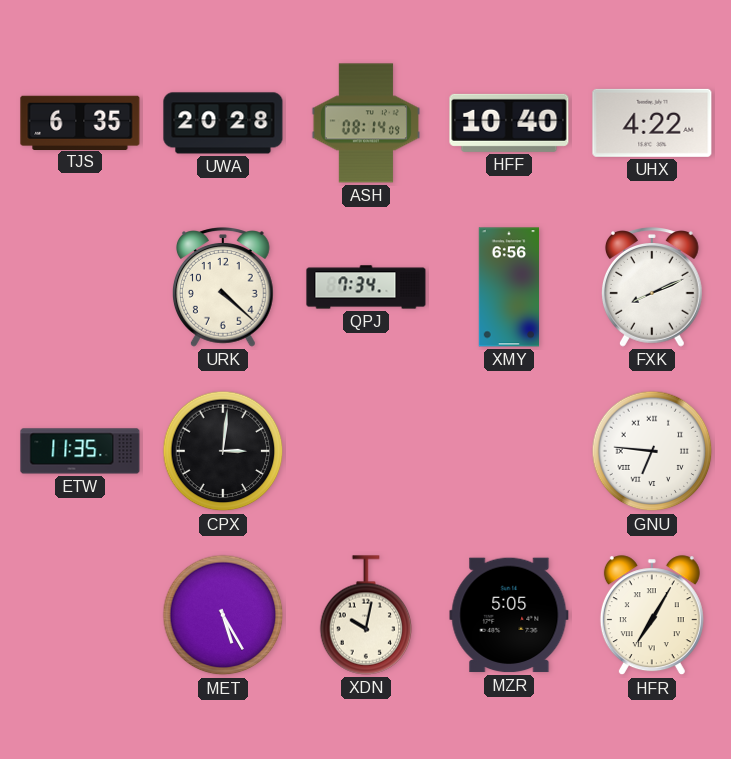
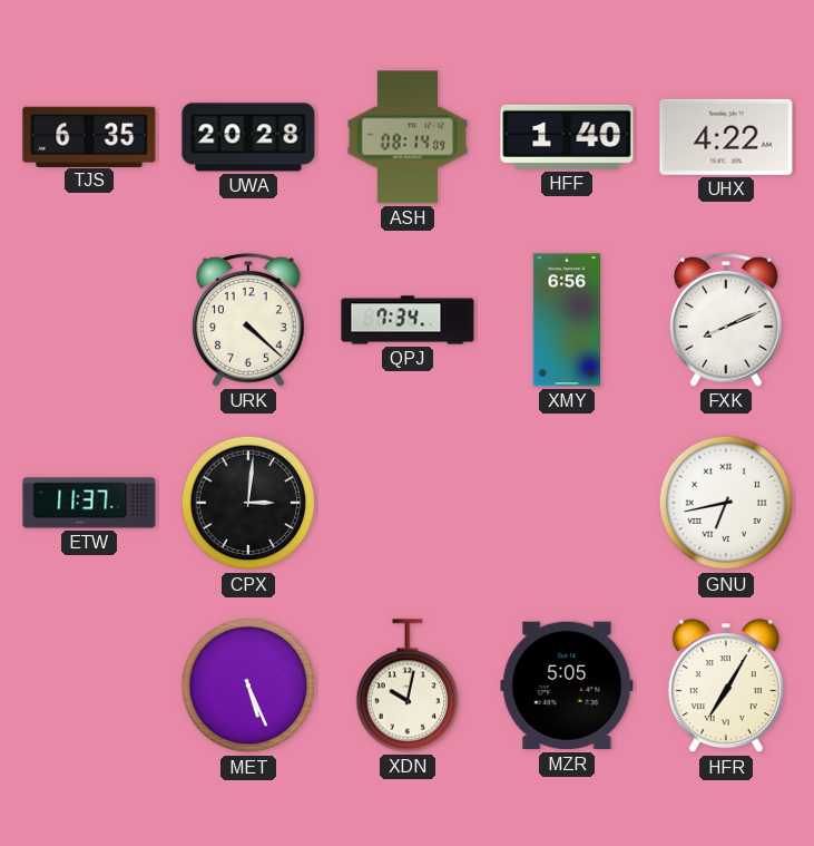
HFF: 10:40 -> 1:40 (567, 137)
ETW: 11:35 -> 11:37 (89, 503)
GNU: 6:46 -> 6:43 (726, 503)
MET: 5:25 -> 5:26 (248, 685)
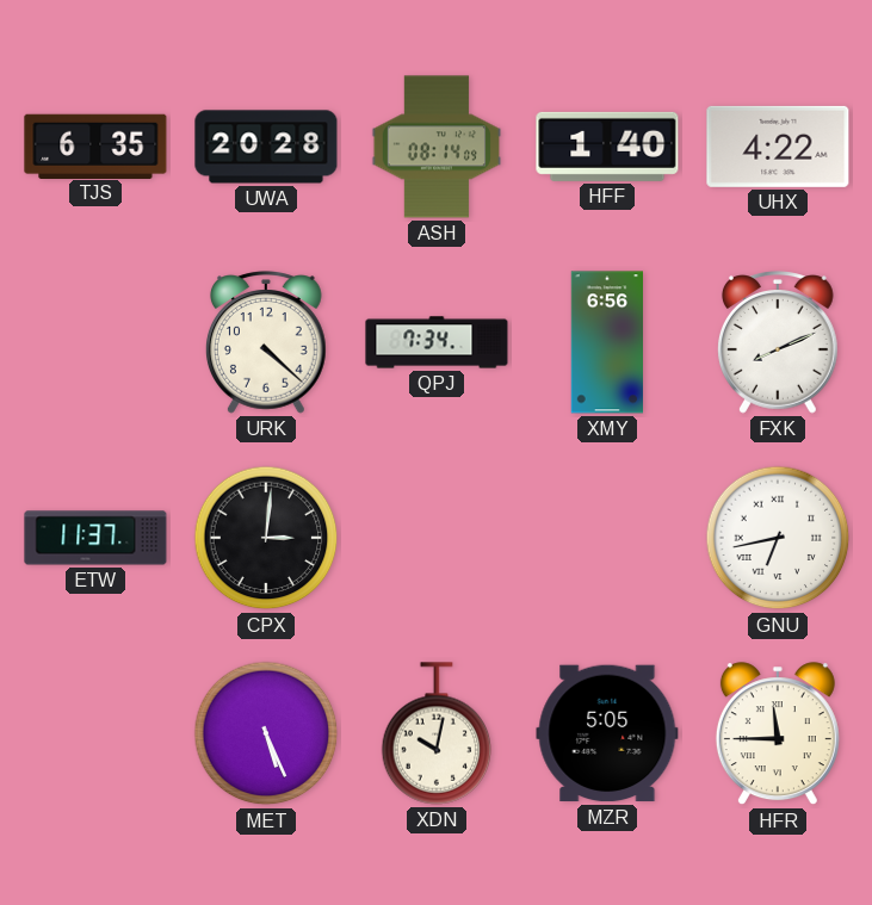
HFR: 7:05 -> 11:45 (778, 734)
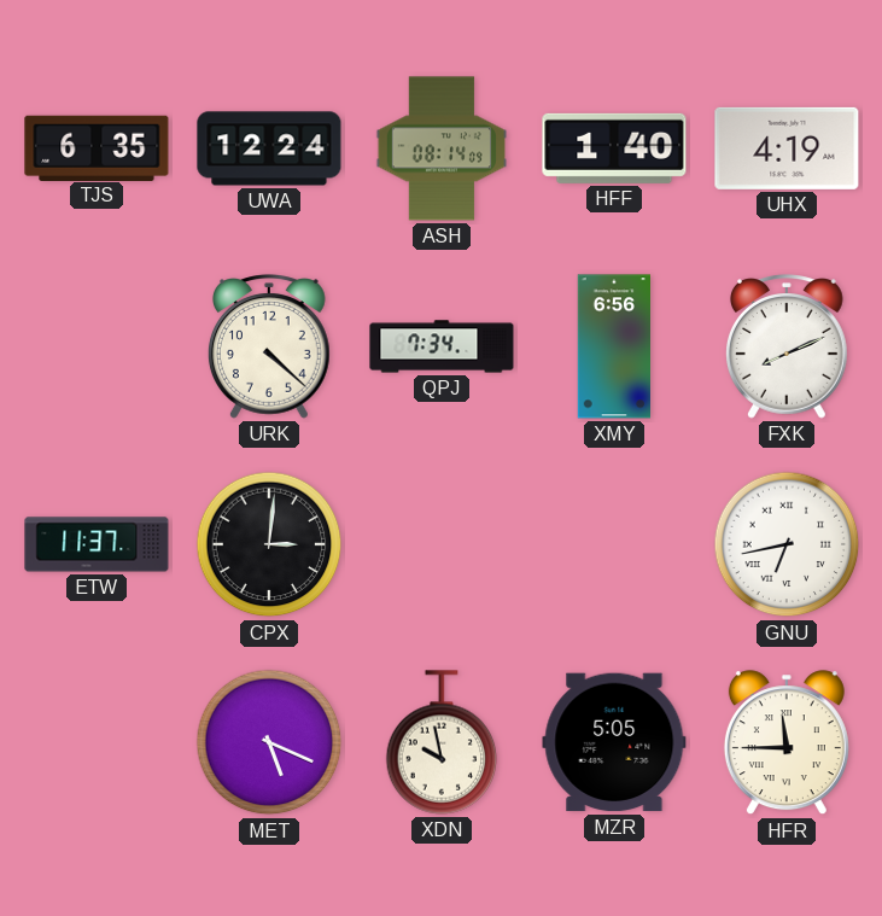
UWA: 20:28 -> 12:24 (269, 148)
UHX: 4:22 -> 4:19 (787, 148)
MET: 5:26 -> 5:19 (269, 742)
XDN: 10:02 -> 9:58 (442, 742)
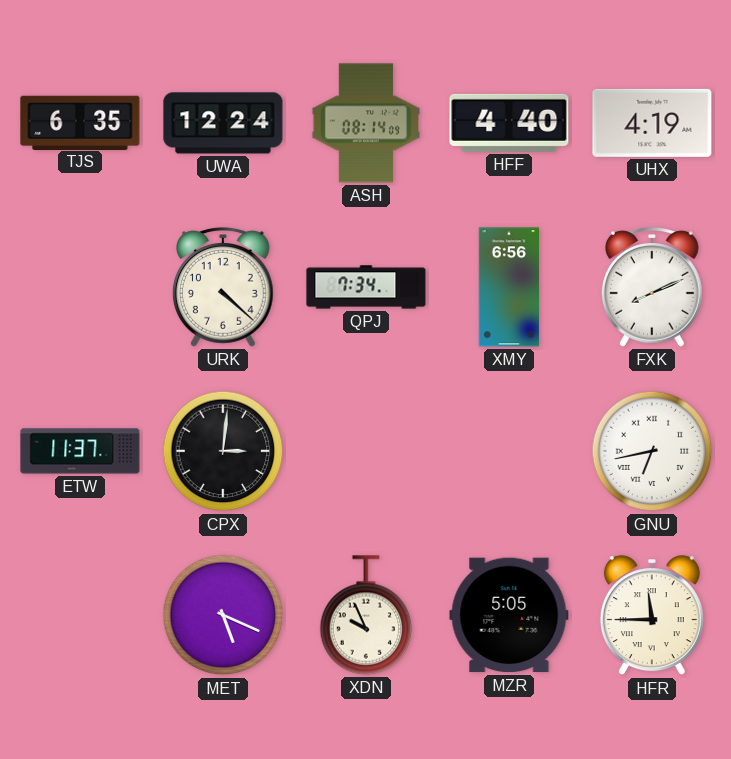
HFF: 1:40 -> 4:40 (509, 123)
XDN: 9:58 -> 9:56 (366, 615)
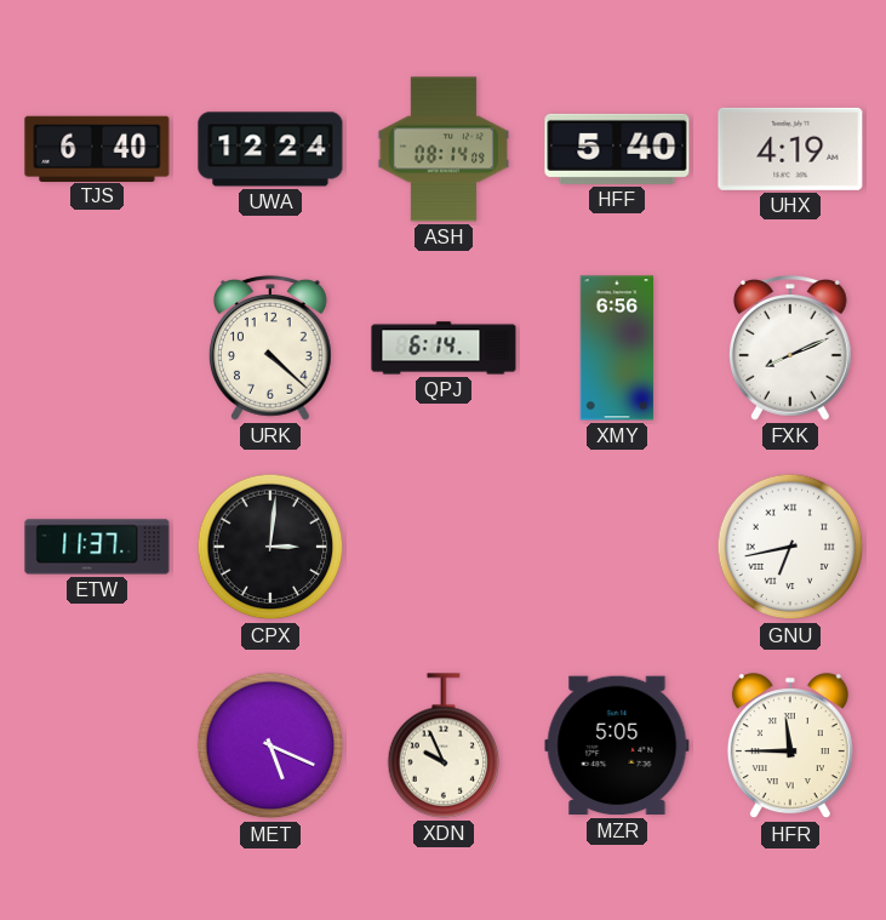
TJS: 6:35 -> 6:40 (97, 148)
HFF: 4:40 -> 5:40 (617, 149)
QPJ: 7:34 -> 6:14 (444, 348)
